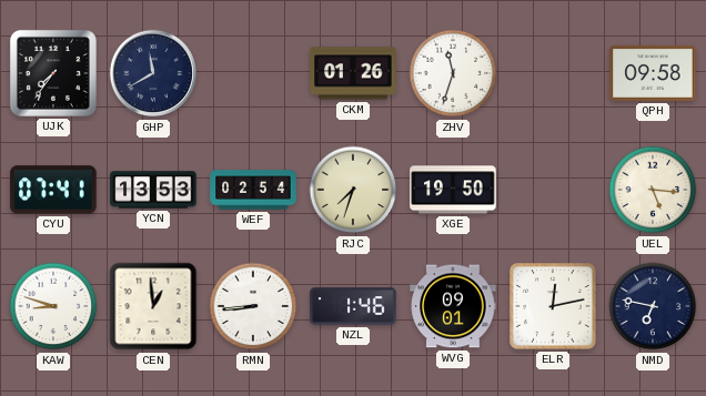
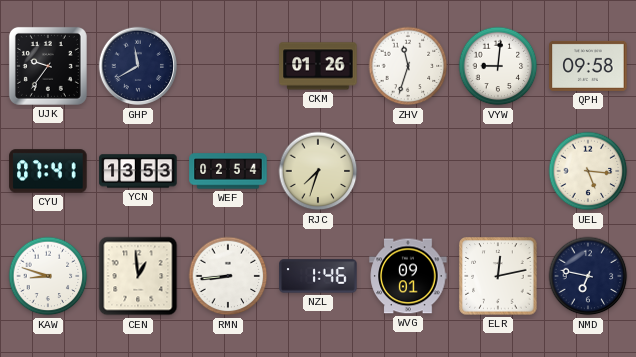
UJK: 7:36 -> 9:36 (48, 66)
VYW: none -> 9:01 (498, 66)
XGE: 19:50 -> none (453, 190)
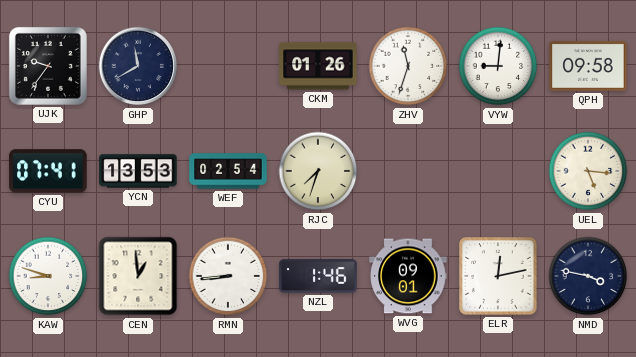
NMD: 6:47 -> 3:47 (588, 276)
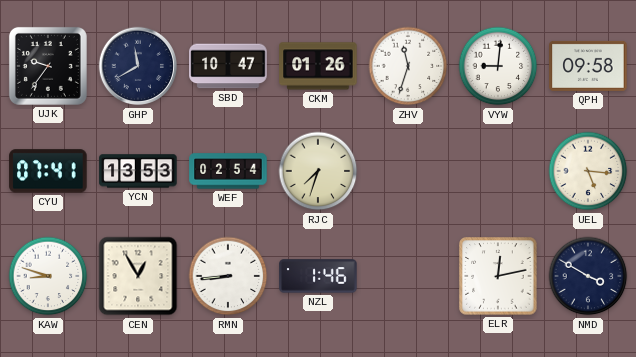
SBD: none -> 10:47 (228, 66)
CEN: 12:59 -> 12:55 (138, 276)
WVG: 09:01 -> none (408, 276)
NMD: 3:47 -> 3:50 (588, 276)
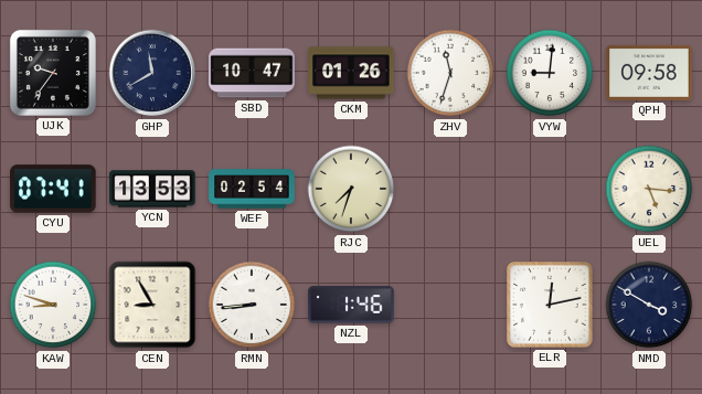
CEN: 12:55 -> 8:55 (152, 305)
